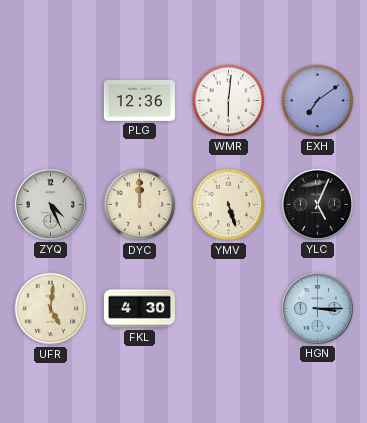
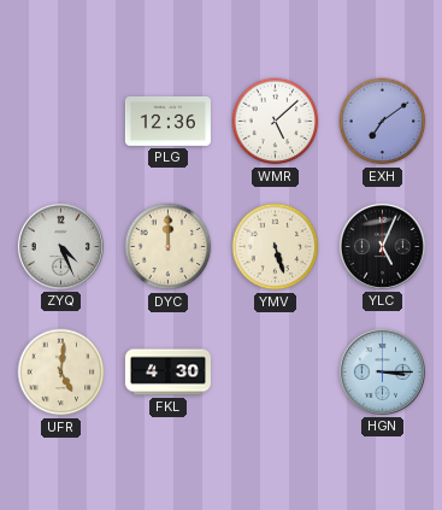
WMR: 6:01 -> 5:08 (276, 122)
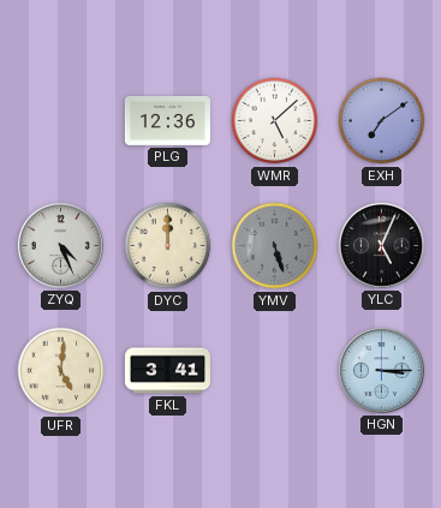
YMV dial: cream -> grey (275, 246)
FKL: 4:30 -> 3:41 (167, 371)
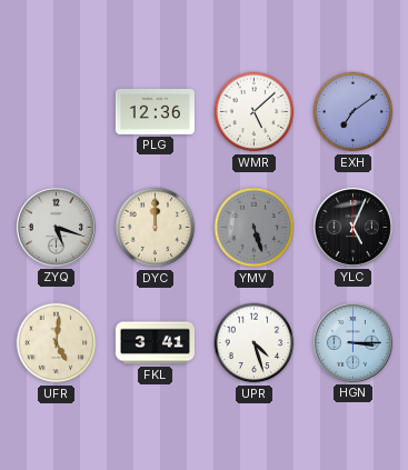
ZYQ: 4:26 -> 5:18 (56, 227)
UPR: none -> 4:27 (255, 343)
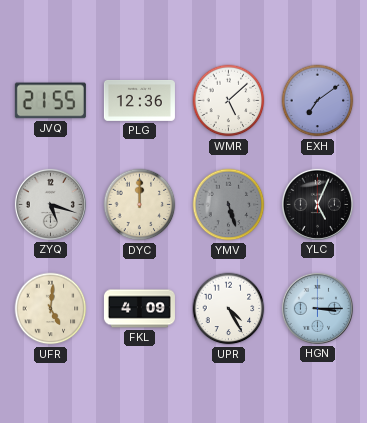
JVQ: none -> 21:55 (50, 101)
FKL: 3:41 -> 4:09 (139, 309)
UPR: 4:27 -> 4:25 (229, 309)
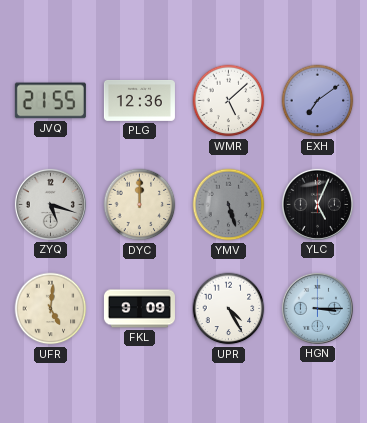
FKL: 4:09 -> 9:09 (139, 309)
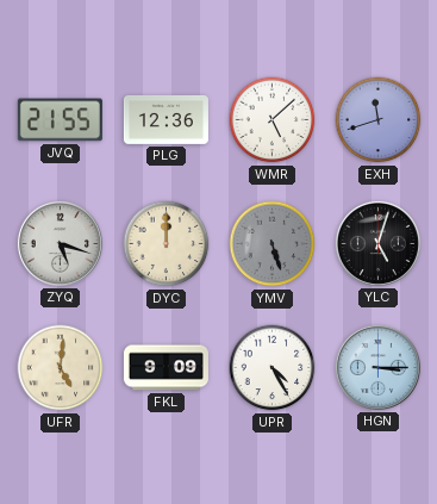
EXH: 7:09 -> 11:42 (379, 120)
YLC: 5:04 -> 5:03 (377, 243)
